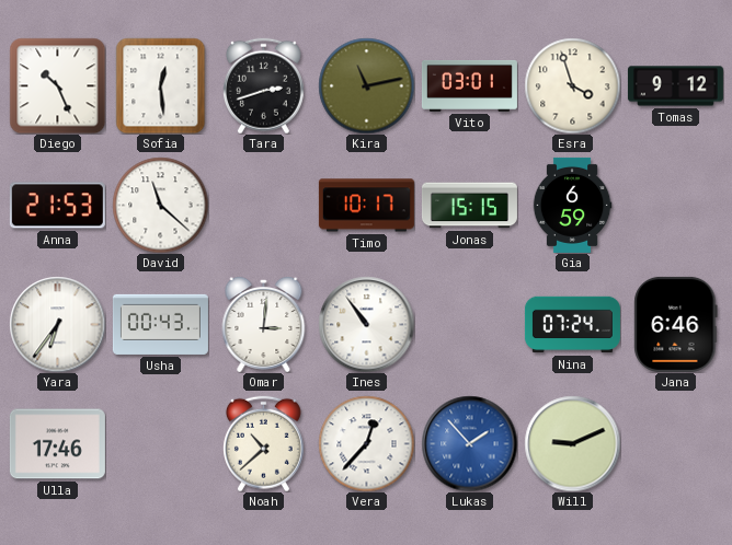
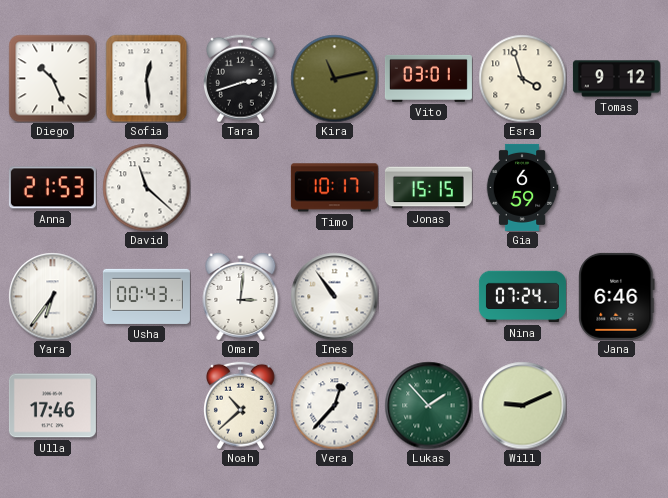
Lukas dial: blue -> green (428, 405)
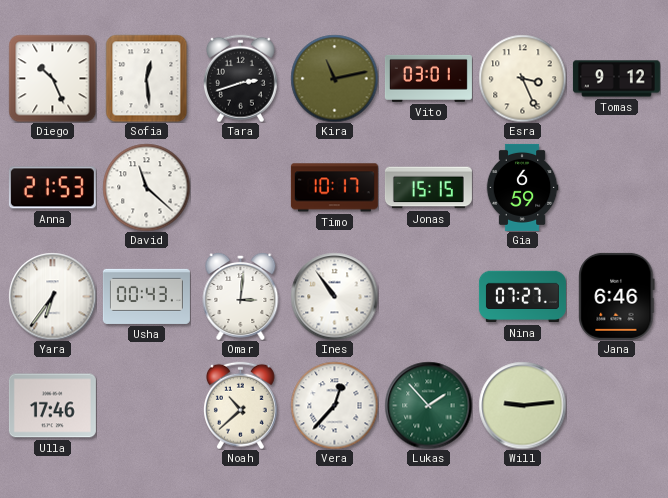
Esra: 3:57 -> 3:26 (522, 78)
Nina: 07:24 -> 07:27 (522, 297)
Will: 9:11 -> 9:14 (522, 405)
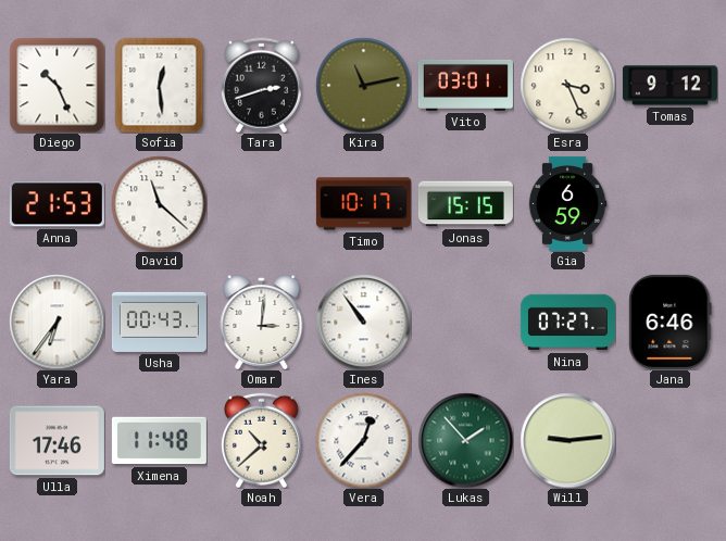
Ximena: none -> 11:48 (159, 441)
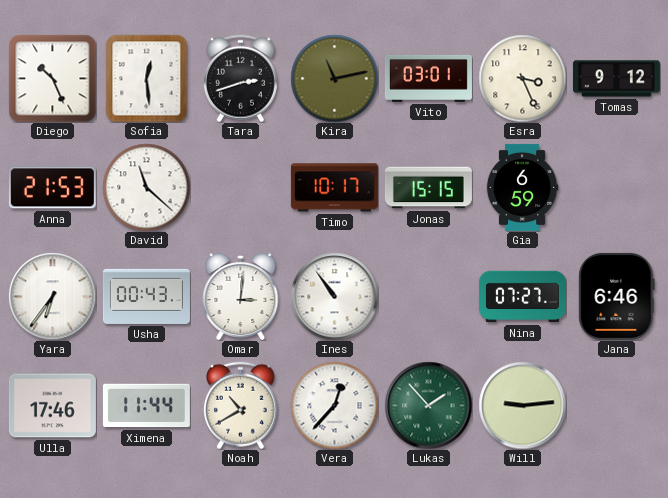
Ximena: 11:48 -> 11:44 (146, 406)
Noah: 10:38 -> 10:40 (240, 405)
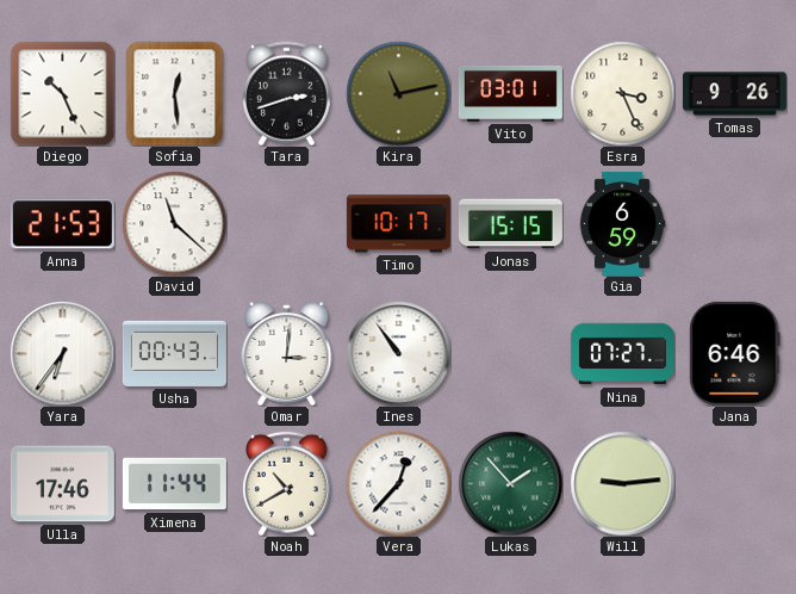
Tomas: 9:12 -> 9:26 (734, 94)
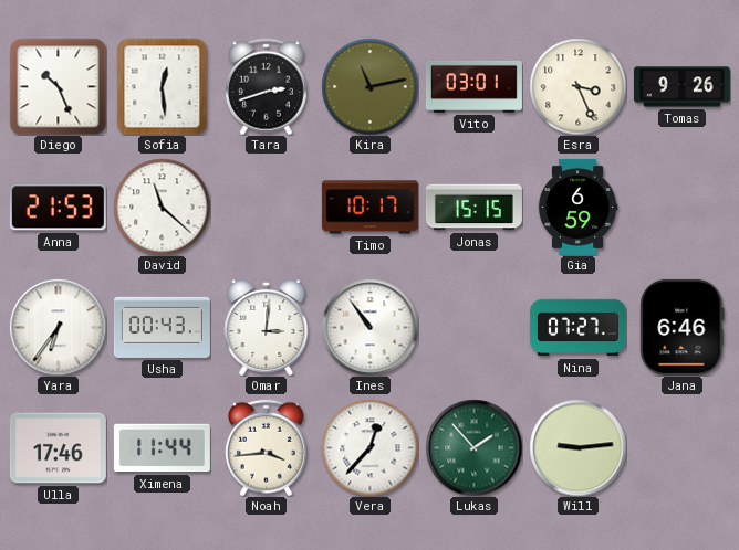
Noah: 10:40 -> 3:44 (266, 447)
